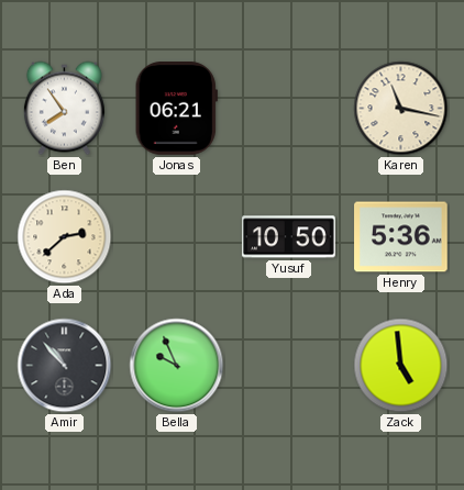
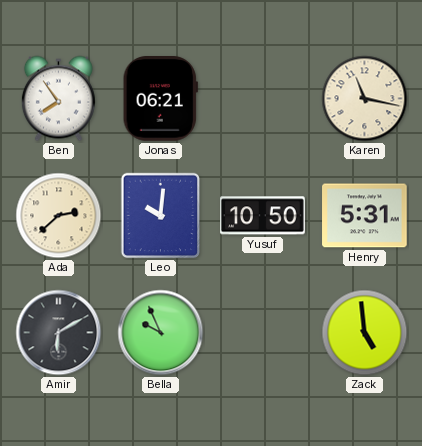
Leo: none -> 10:01 (161, 216)
Henry: 5:36 -> 5:31 (365, 216)
Amir: 10:53 -> 6:10 (59, 333)
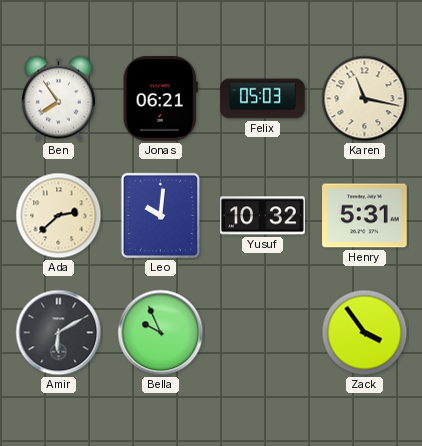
Felix: none -> 05:03 (263, 99)
Yusuf: 10:50 -> 10:32 (263, 216)
Zack: 4:59 -> 3:54 (365, 333)
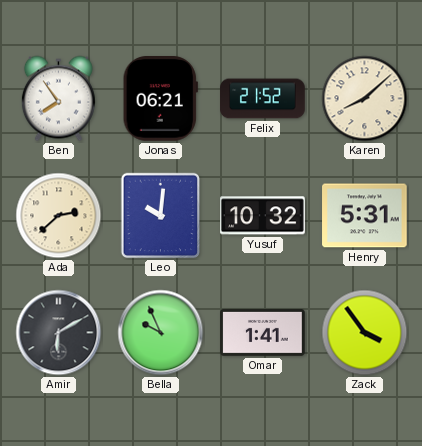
Felix: 05:03 -> 21:52 (263, 99)
Karen: 11:17 -> 8:08 (365, 99)
Omar: none -> 1:41 (263, 333)
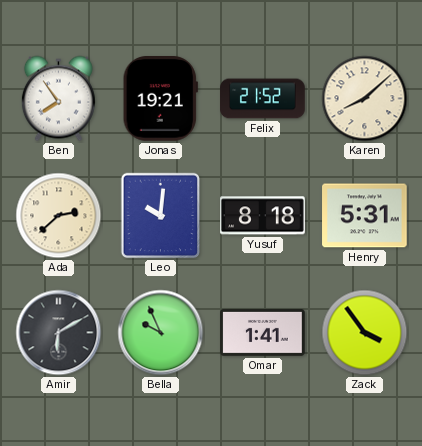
Jonas: 06:21 -> 19:21 (160, 99)
Yusuf: 10:32 -> 8:18 (263, 216)
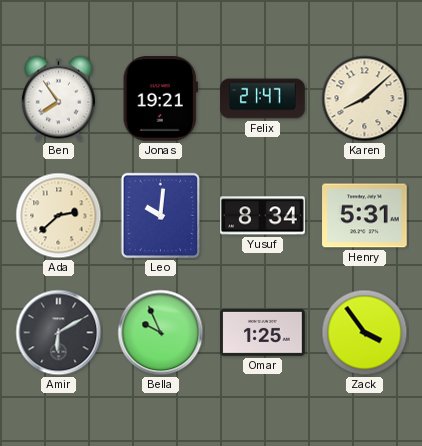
Felix: 21:52 -> 21:47 (263, 99)
Yusuf: 8:18 -> 8:34 (263, 216)
Omar: 1:41 -> 1:25 (263, 333)
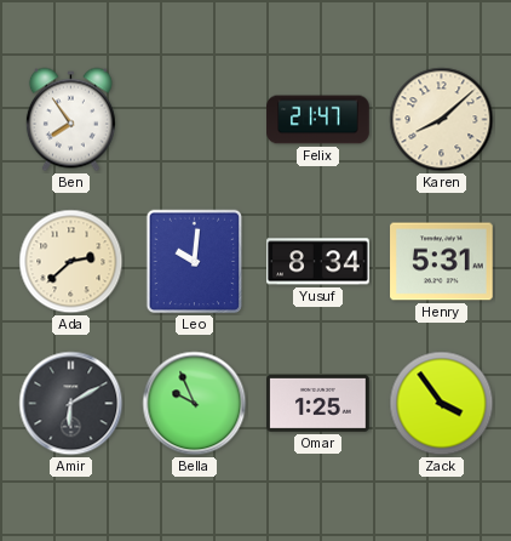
Jonas: 19:21 -> none (160, 99)
